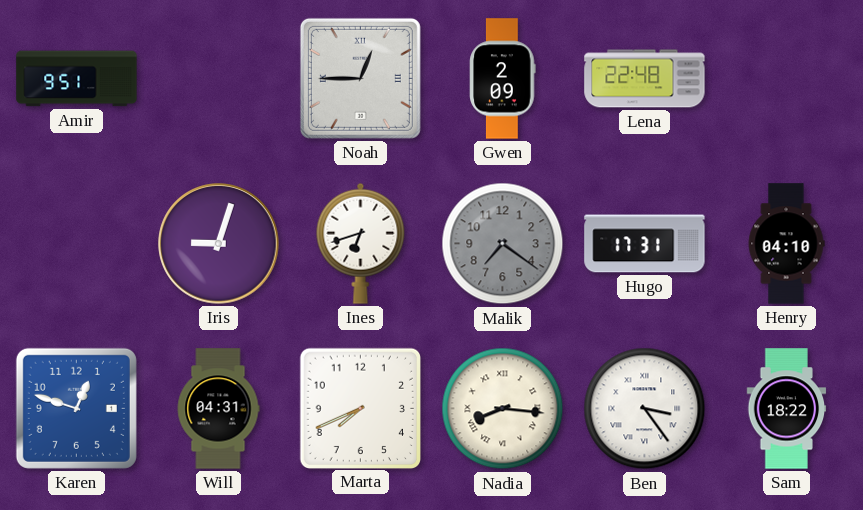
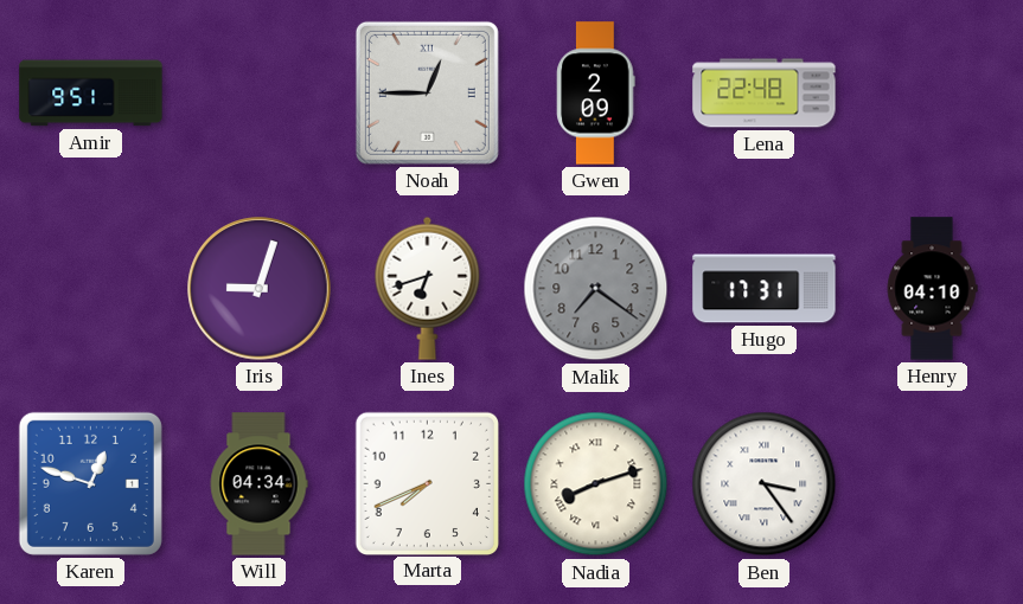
Will: 04:31 -> 04:34 (258, 484)
Nadia: 8:16 -> 8:12 (596, 484)
Sam: 18:22 -> none (787, 409)
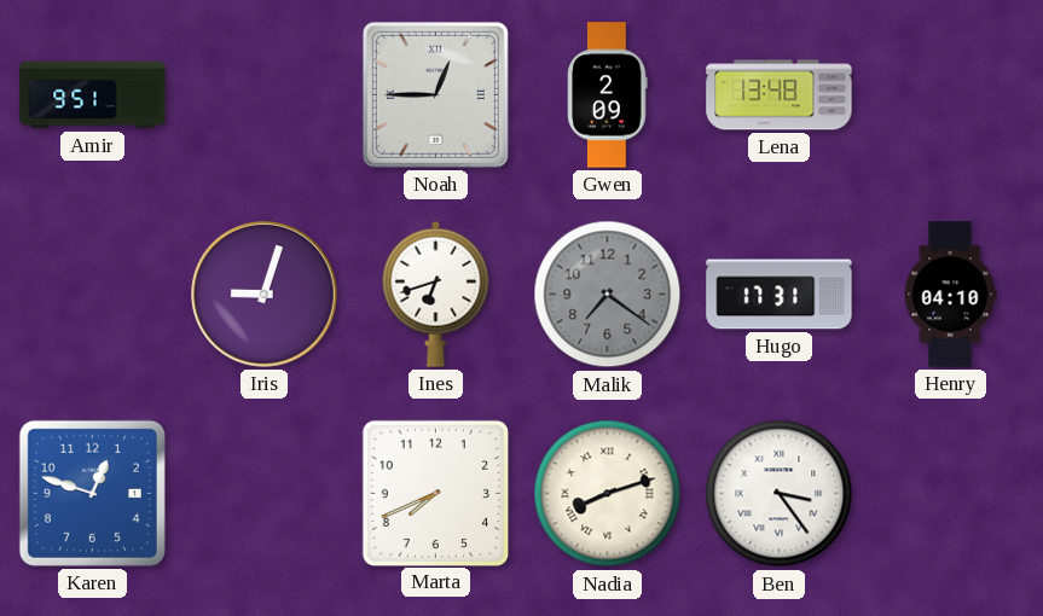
Lena: 22:48 -> 13:48 (780, 95)
Will: 04:34 -> none (258, 484)
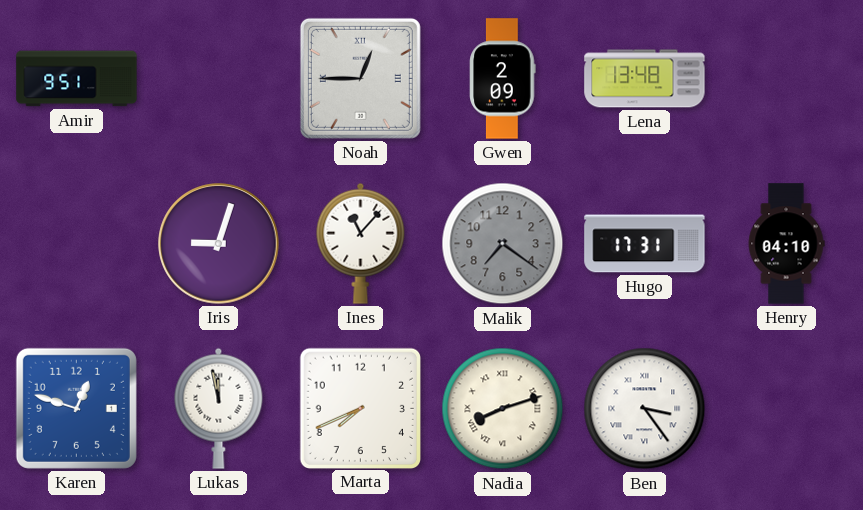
Ines: 6:42 -> 11:07 (361, 243)
Lukas: none -> 11:58 (219, 408)
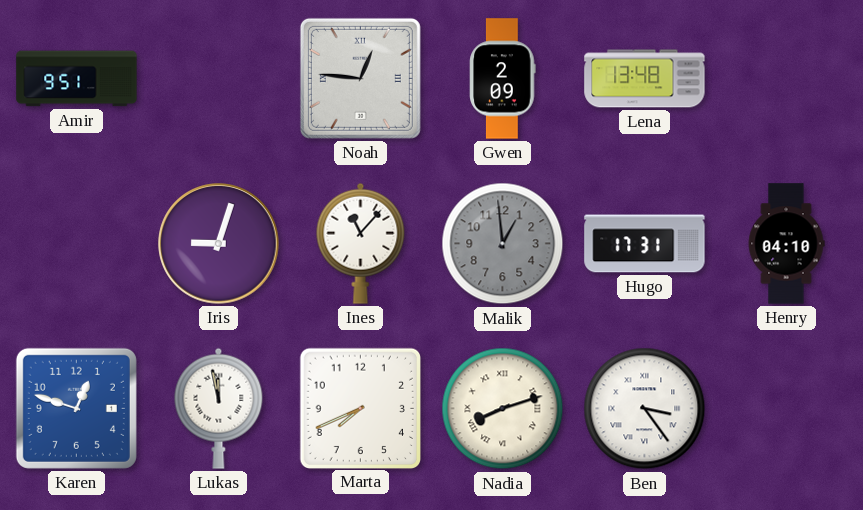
Noah: 12:45 -> 12:46 (360, 78)
Malik: 7:21 -> 12:59 (503, 244)
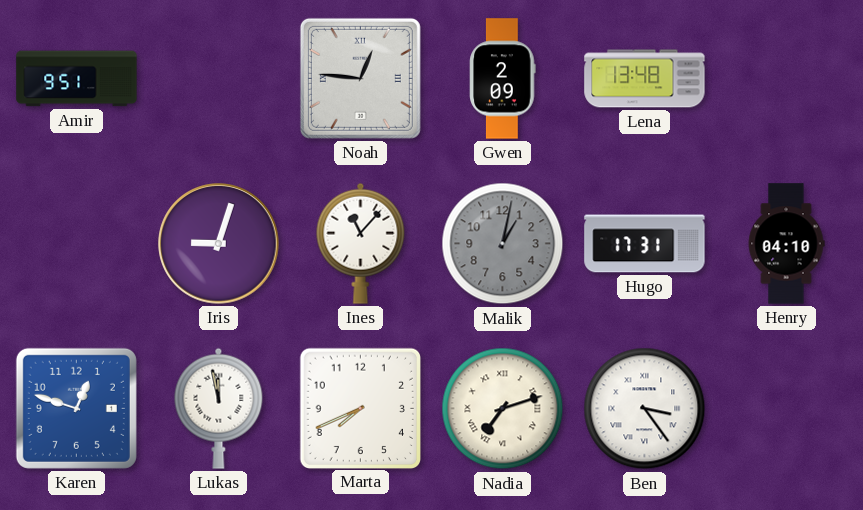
Malik: 12:59 -> 1:02 (503, 244)
Nadia: 8:12 -> 7:12 (503, 409)
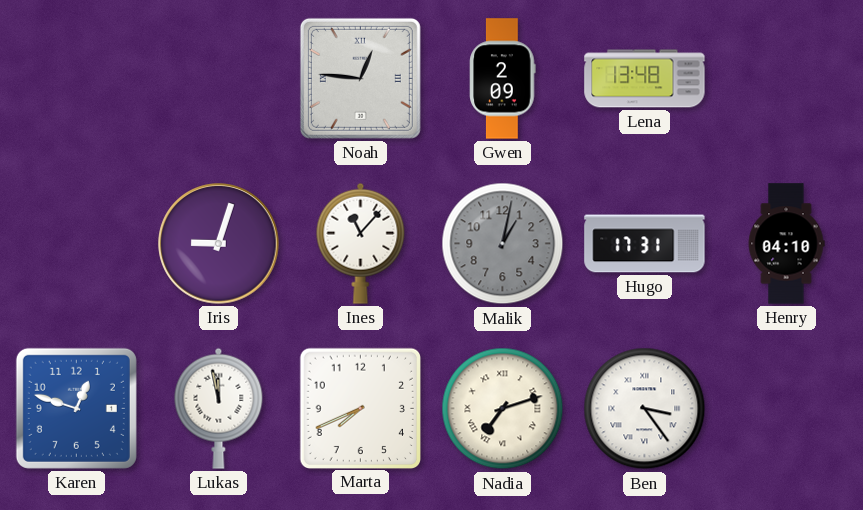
Amir: 9:51 -> none (77, 79)
